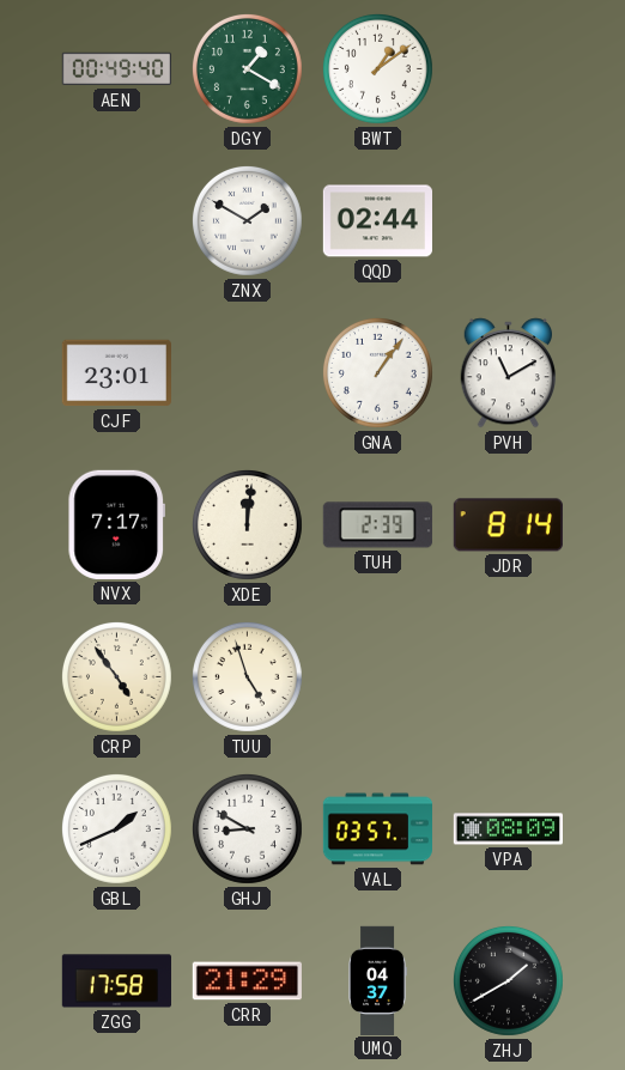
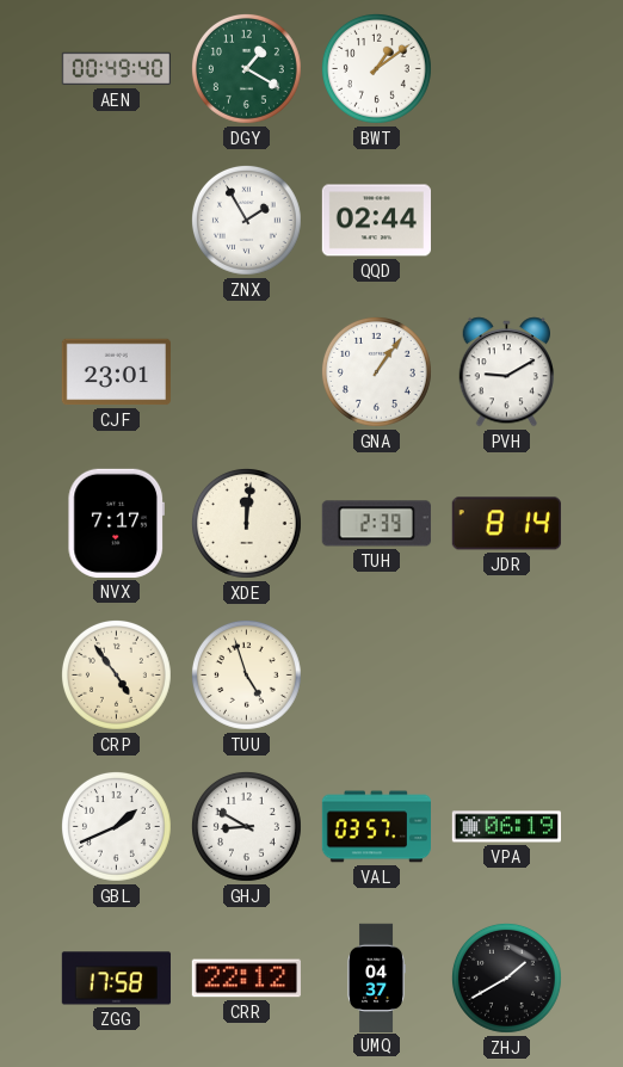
ZNX: 1:50 -> 1:55 (246, 220)
PVH: 11:10 -> 9:10 (507, 372)
VPA: 08:09 -> 06:19 (506, 827)
CRR: 21:29 -> 22:12 (246, 979)
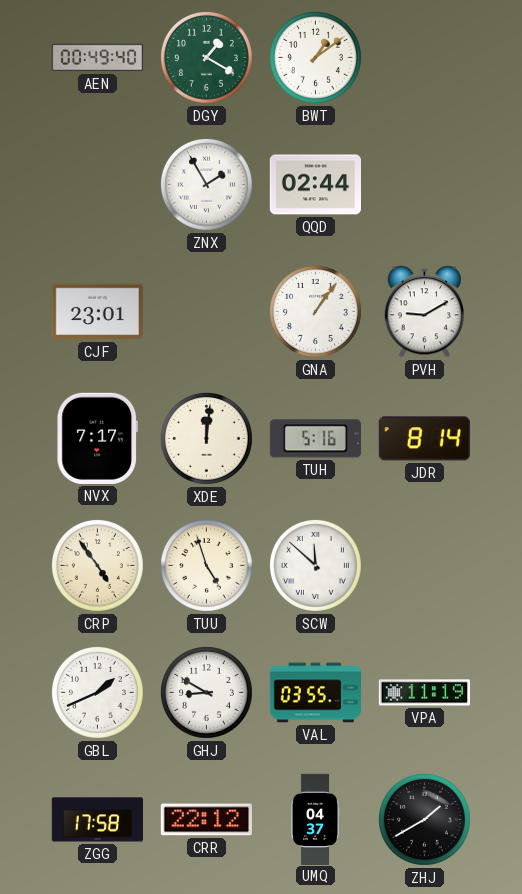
TUH: 2:39 -> 5:16 (315, 439)
SCW: none -> 11:52 (315, 565)
VAL: 03:57 -> 03:55 (315, 693)
VPA: 06:19 -> 11:19 (424, 693)
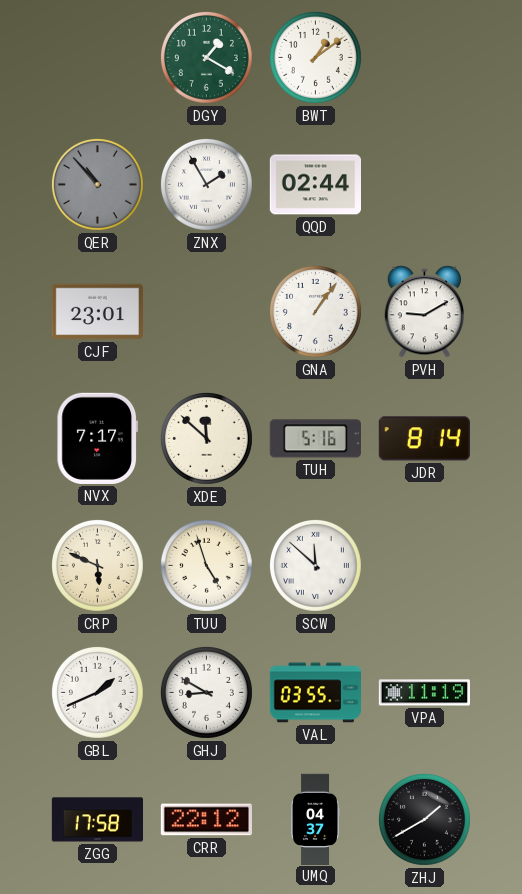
AEN: 00:49 -> none (97, 58)
QER: none -> 10:53 (97, 184)
XDE: 12:01 -> 11:52 (206, 438)
CRP: 4:54 -> 5:49 (97, 565)
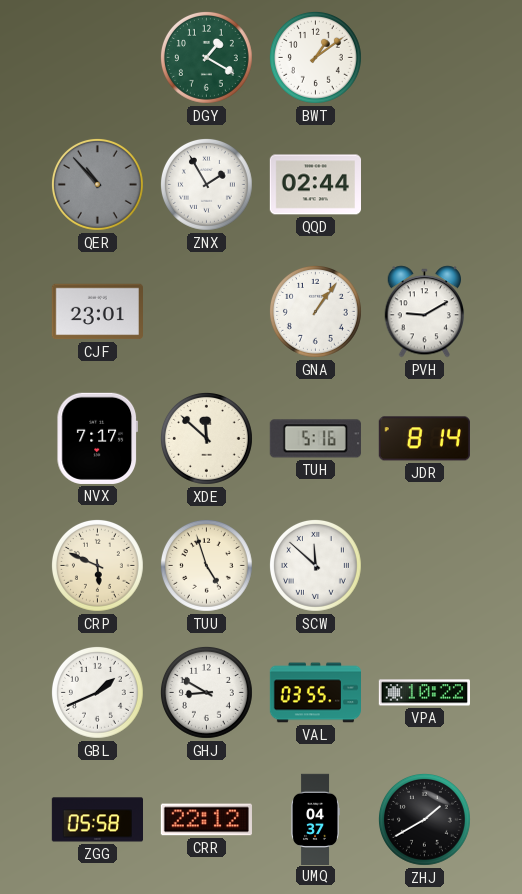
VPA: 11:19 -> 10:22 (424, 693)
ZGG: 17:58 -> 05:58 (97, 820)
